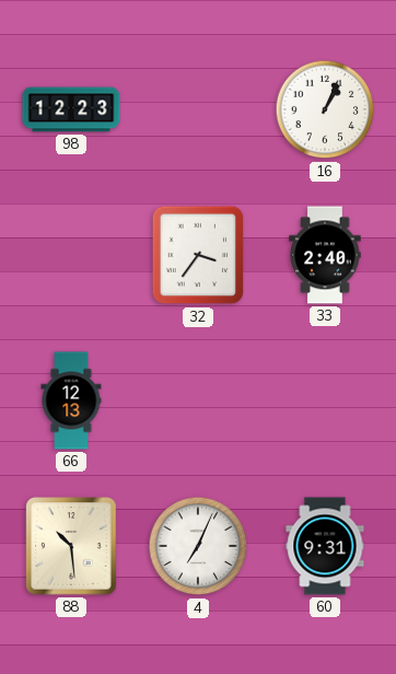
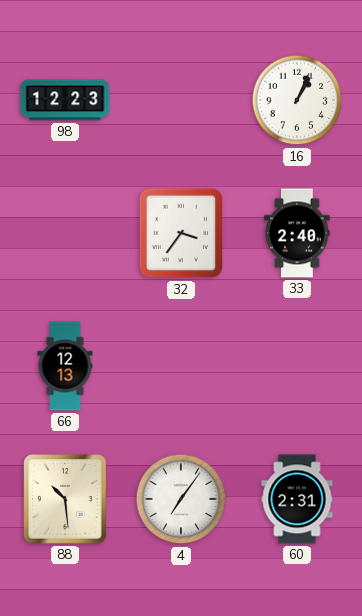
4: 7:04 -> 7:06 (181, 499)
60: 9:31 -> 2:31 (297, 499)
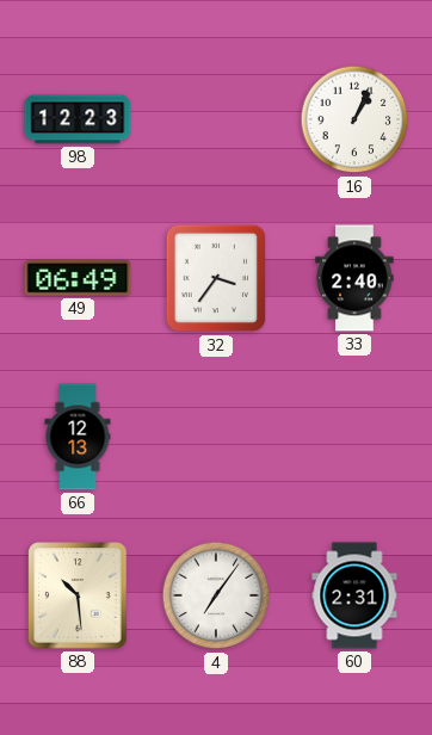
49: none -> 06:49 (78, 279)
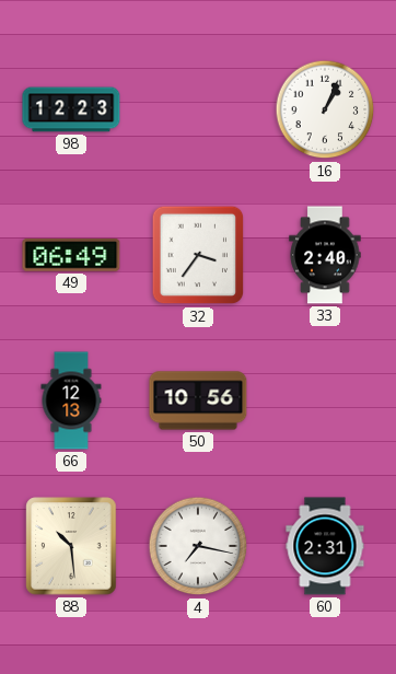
50: none -> 10:56 (198, 400)
4: 7:06 -> 7:17 (198, 546)
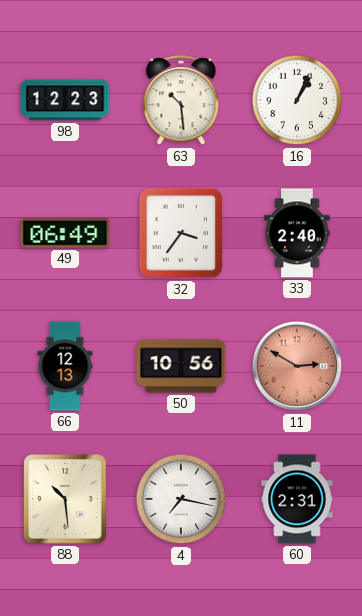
63: none -> 10:29 (181, 101)
11: none -> 2:50 (297, 366)
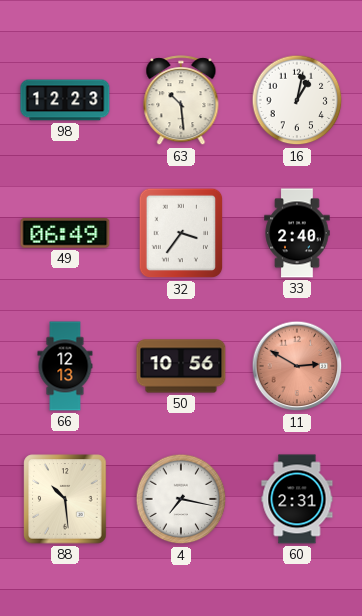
16: 1:04 -> 1:02 (297, 100)
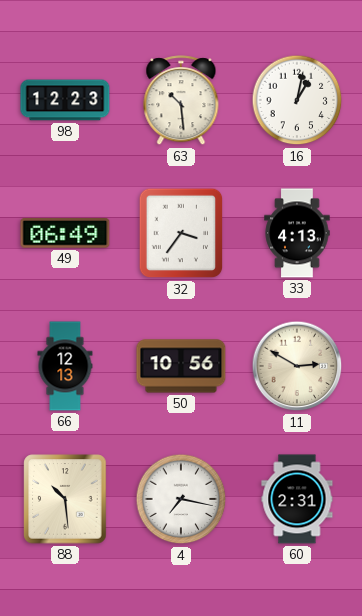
33: 2:40 -> 4:13 (297, 233)
11 dial: salmon -> cream (297, 366)
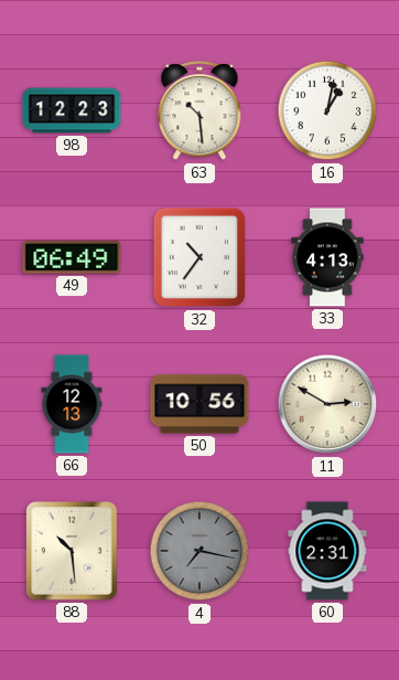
32: 3:36 -> 10:36 (199, 257)
4 dial: white -> grey (199, 551)
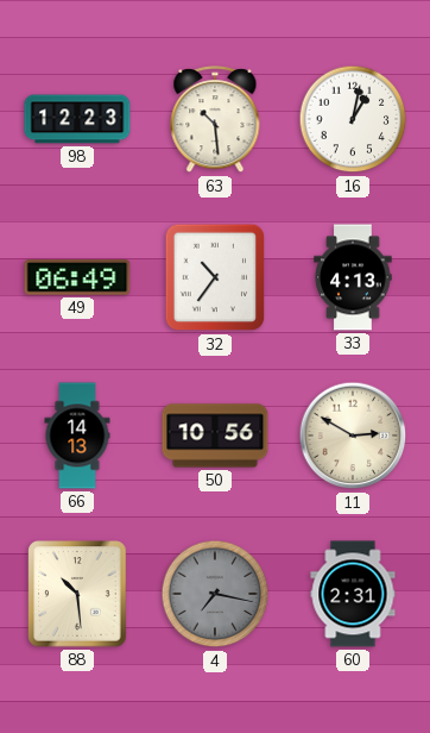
66: 12:13 -> 14:13 (77, 436)
